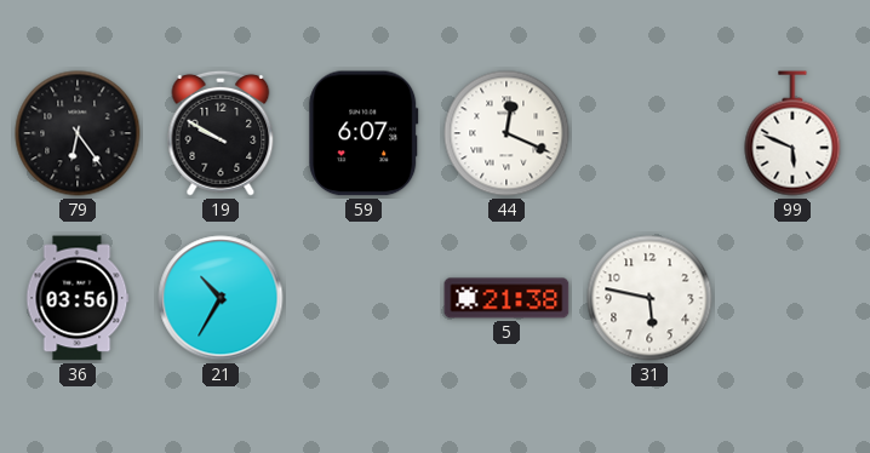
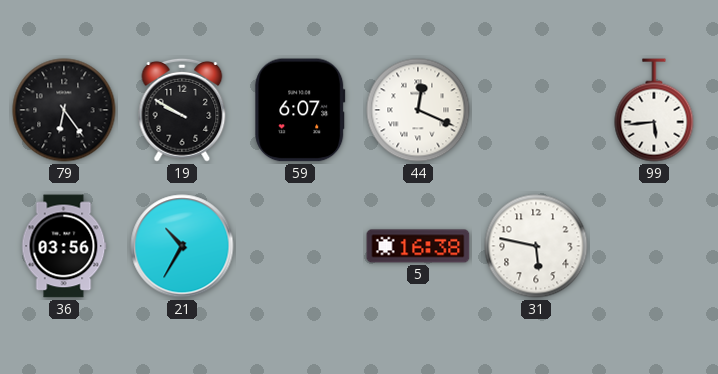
99: 5:49 -> 5:44 (654, 110)
5: 21:38 -> 16:38 (418, 246)
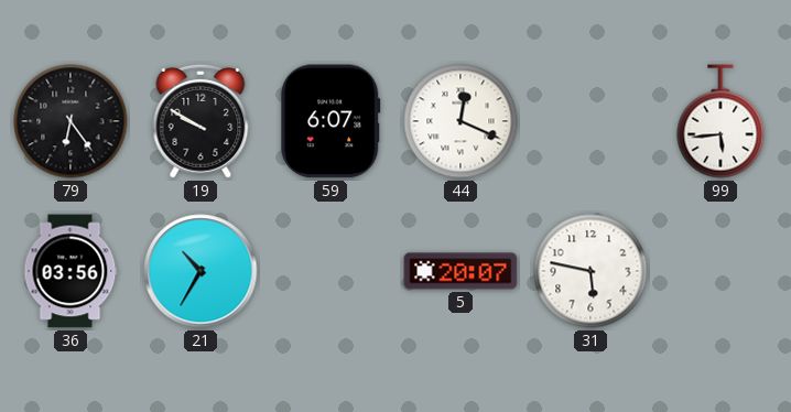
5: 16:38 -> 20:07 (460, 271)
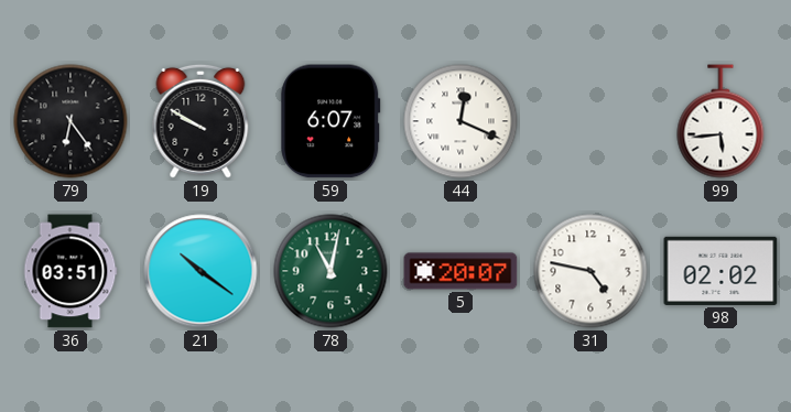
36: 03:56 -> 03:51 (71, 271)
21: 10:35 -> 10:21 (201, 271)
78: none -> 11:02 (331, 271)
31: 5:47 -> 4:47 (590, 271)
98: none -> 02:02 (720, 271)
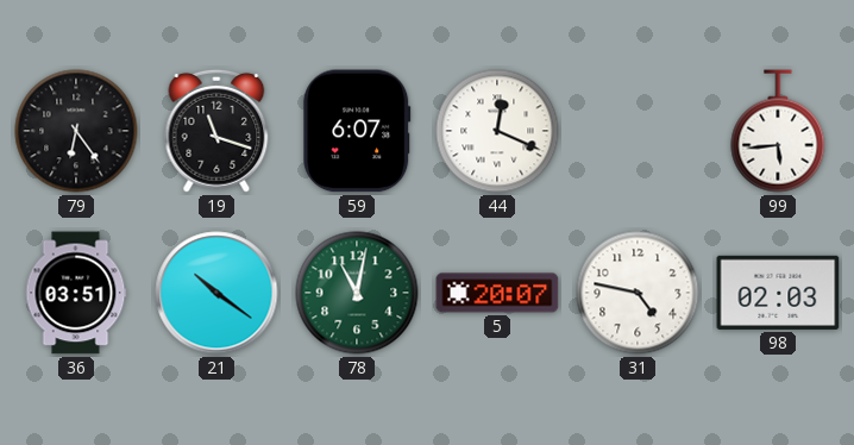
19: 9:50 -> 11:18 (216, 131)
98: 02:02 -> 02:03 (778, 293)
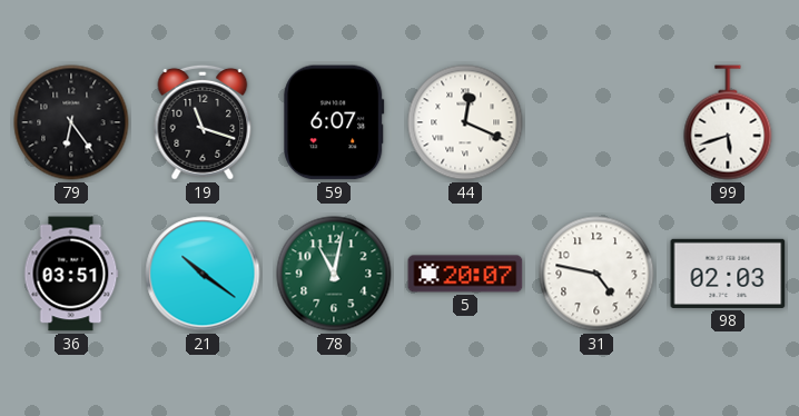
99: 5:44 -> 5:42 (728, 122)
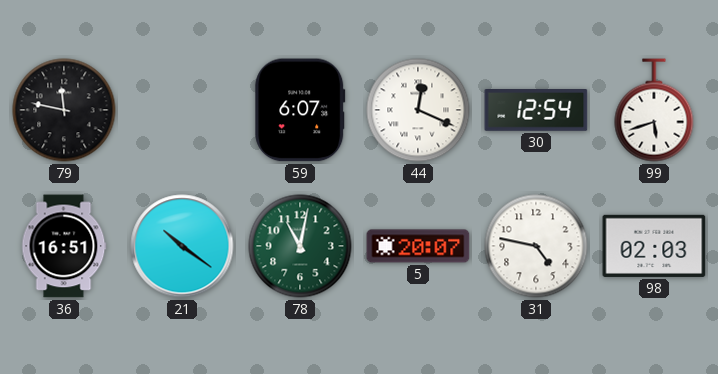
79: 6:24 -> 11:47 (64, 110)
19: 11:18 -> none (203, 122)
30: none -> 12:54 (536, 111)
36: 03:51 -> 16:51 (64, 246)
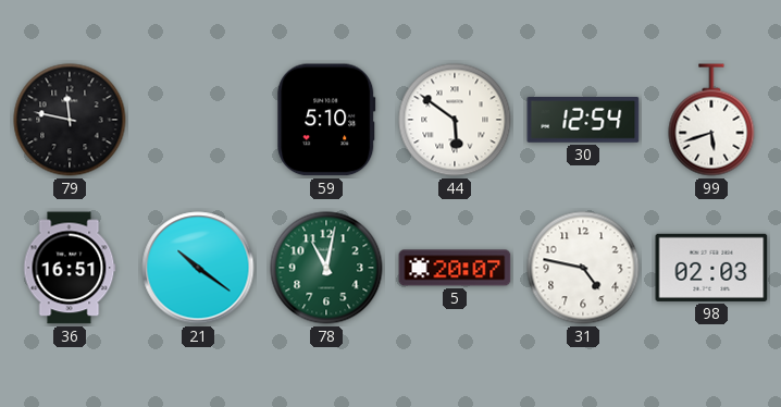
59: 6:07 -> 5:10 (326, 120)
44: 12:19 -> 5:51 (455, 120)
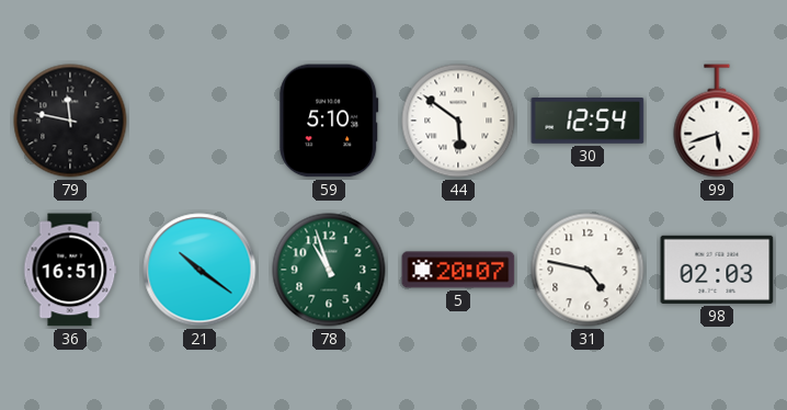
78: 11:02 -> 10:57 (329, 270)
